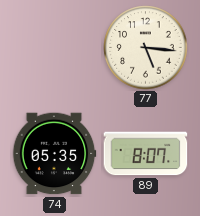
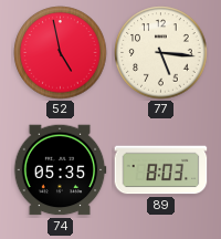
52: none -> 4:58 (61, 53)
89: 8:07 -> 8:03 (161, 170)
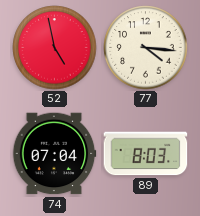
77: 5:16 -> 4:16 (146, 48)
74: 05:35 -> 07:04 (54, 154)
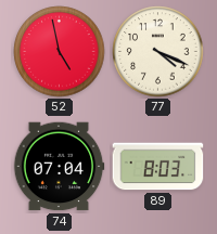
77: 4:16 -> 4:19 (158, 52)
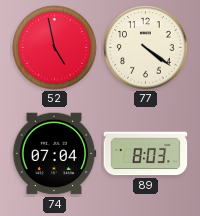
77: 4:19 -> 4:21 (146, 48)
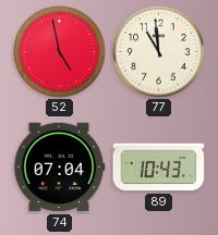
77: 4:21 -> 10:59 (159, 52)
89: 8:03 -> 10:43 (159, 168)
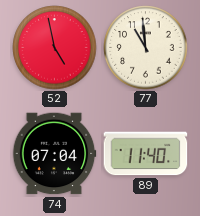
89: 10:43 -> 11:40 (146, 154)
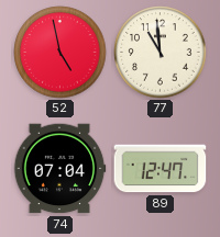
89: 11:40 -> 12:47 (161, 169)
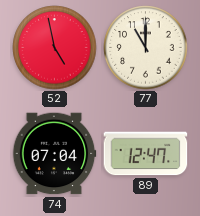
77: 10:59 -> 11:00 (146, 48)
